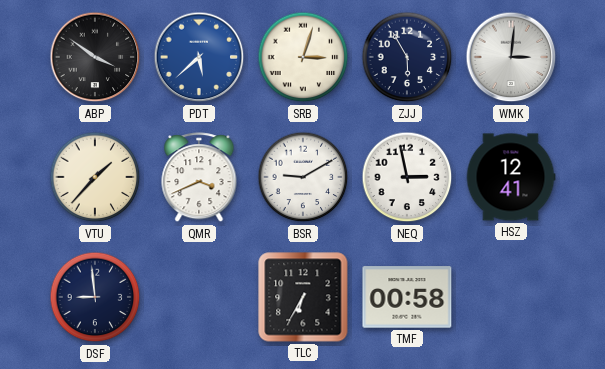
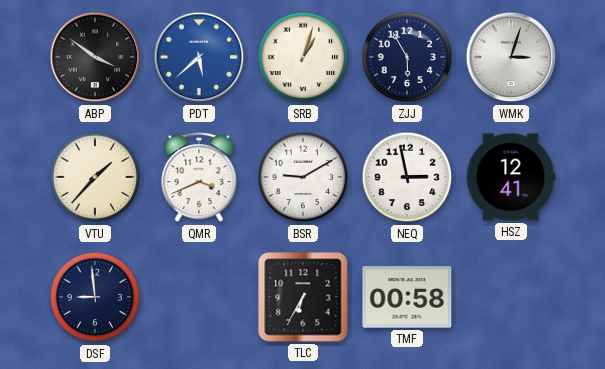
SRB: 3:03 -> 1:03 (303, 57)
WMK: 3:01 -> 3:03 (511, 57)
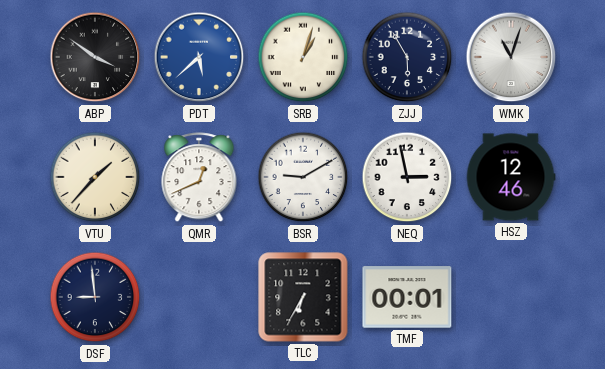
WMK: 3:03 -> 11:03 (511, 57)
QMR: 3:41 -> 12:41 (199, 178)
HSZ: 12:41 -> 12:46 (511, 177)
TMF: 00:58 -> 00:01 (407, 297)
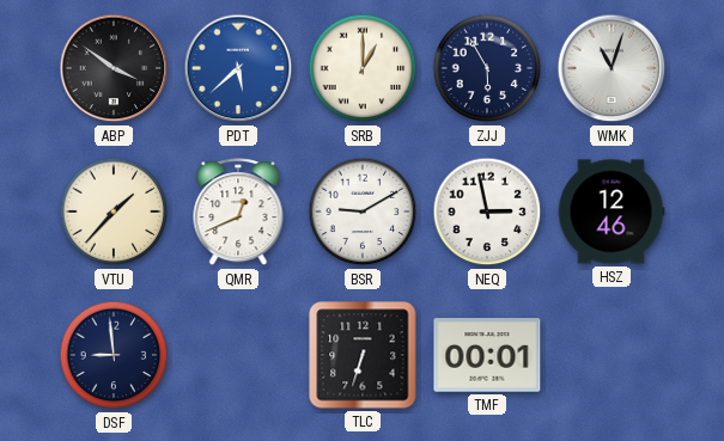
SRB: 1:03 -> 1:00 (363, 68)
TLC: 6:35 -> 6:33 (363, 355)
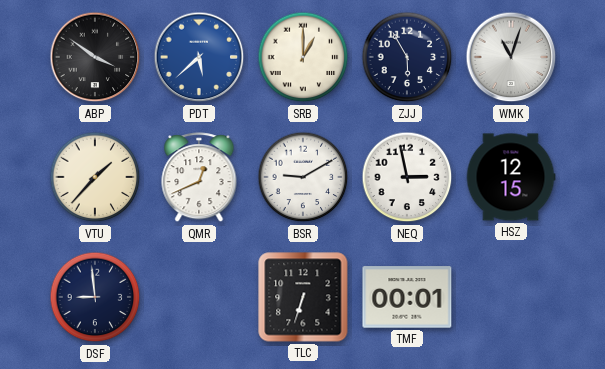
HSZ: 12:46 -> 12:15 (511, 177)
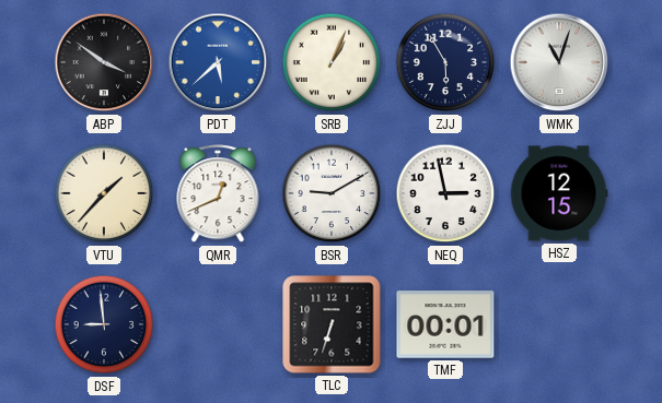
SRB: 1:00 -> 1:04 (332, 62)
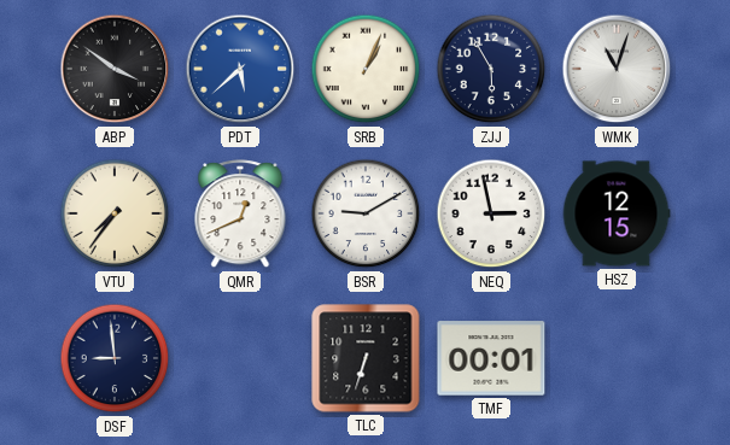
VTU: 1:37 -> 7:36 (115, 213)
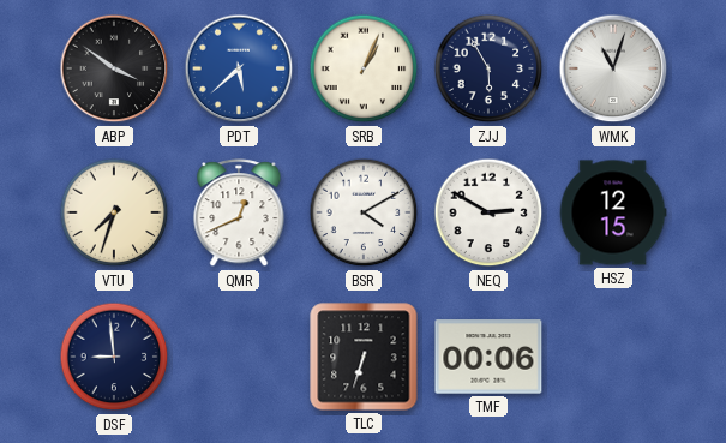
VTU: 7:36 -> 7:33 (114, 212)
BSR: 9:10 -> 4:10 (364, 212)
NEQ: 2:58 -> 2:50 (488, 212)
TMF: 00:01 -> 00:06 (488, 357)
